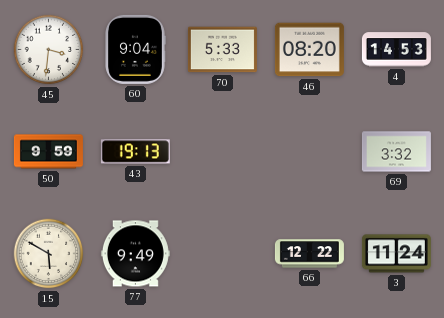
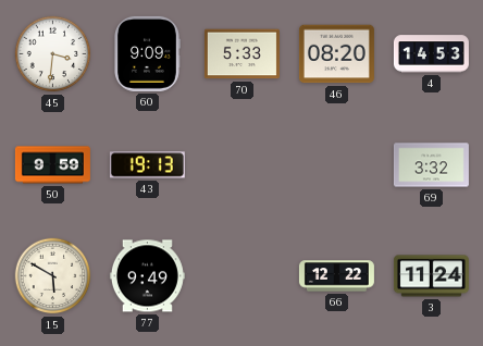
60: 9:04 -> 9:09 (147, 53)
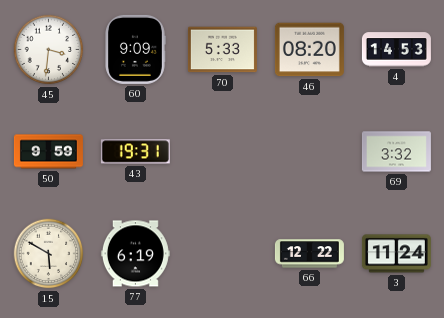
43: 19:13 -> 19:31 (135, 152)
77: 9:49 -> 6:19 (135, 254)
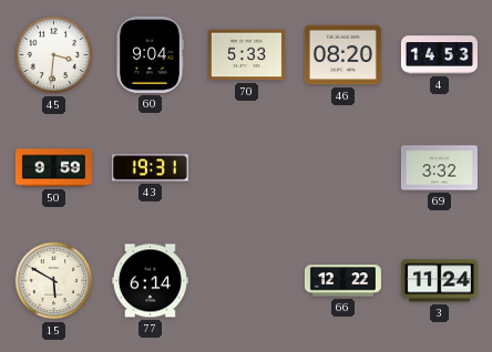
60: 9:09 -> 9:04 (150, 54)
77: 6:19 -> 6:14 (150, 281)
